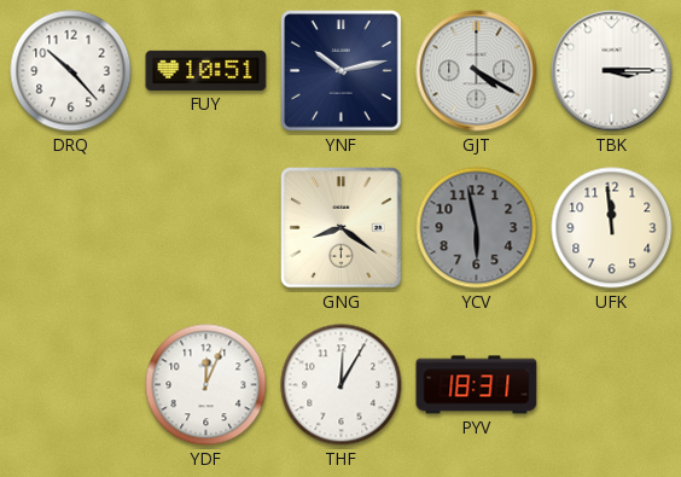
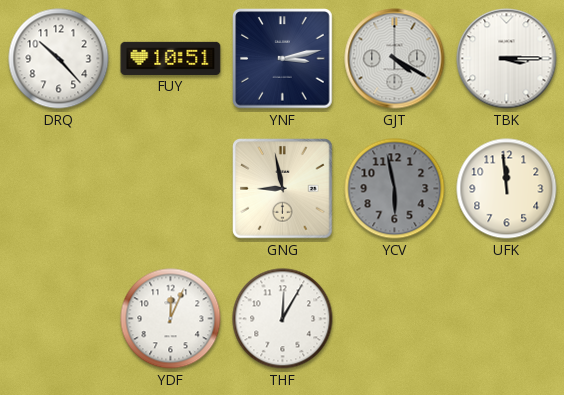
YNF: 10:13 -> 3:13 (283, 59)
GNG: 8:21 -> 8:58 (283, 189)
PYV: 18:31 -> none (477, 385)
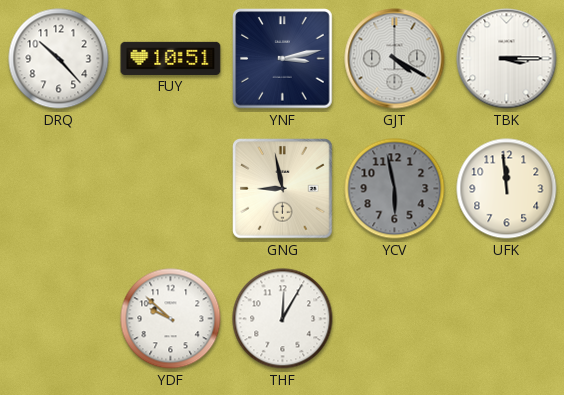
YDF: 12:04 -> 9:52 (171, 319)
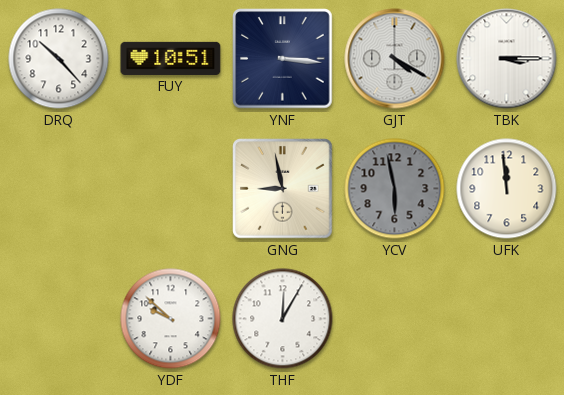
YNF: 3:13 -> 3:16 (283, 59)
